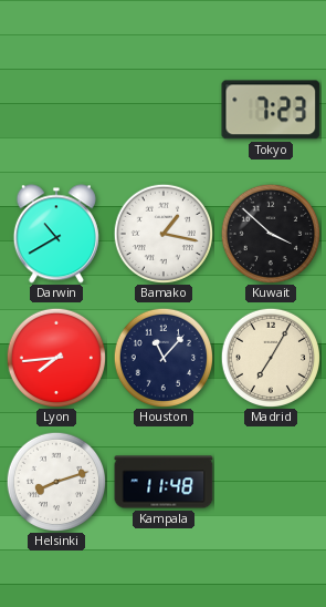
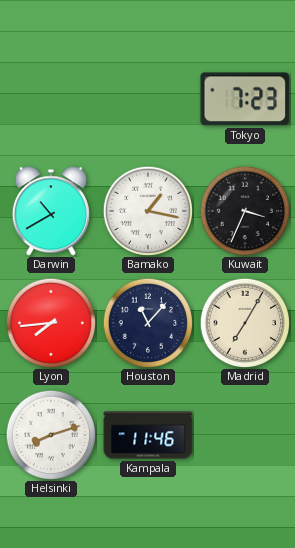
Kuwait: 3:52 -> 3:34 (244, 210)
Kampala: 11:48 -> 11:46 (148, 435)
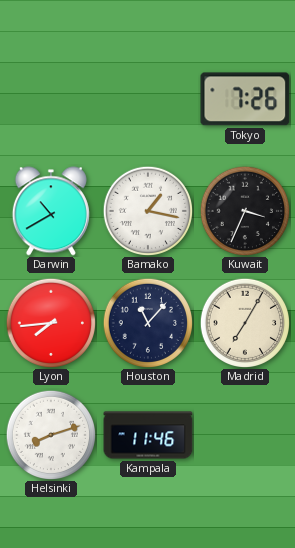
Tokyo: 7:23 -> 7:26 (245, 99)
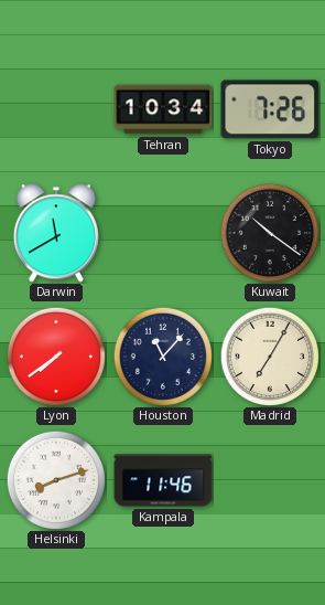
Tehran: none -> 10:34 (163, 109)
Darwin: 10:40 -> 11:40 (56, 233)
Bamako: 1:17 -> none (147, 210)
Kuwait: 3:34 -> 10:21 (269, 232)
Lyon: 7:44 -> 7:39 (55, 355)
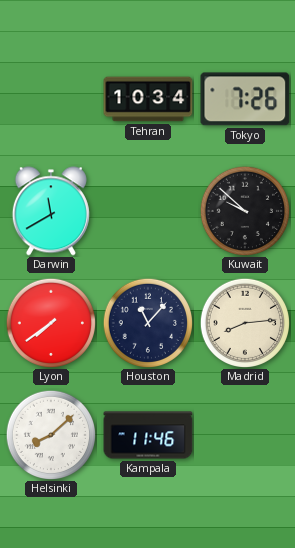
Kuwait: 10:21 -> 9:52 (244, 210)
Madrid: 7:05 -> 8:14 (244, 322)
Helsinki: 8:12 -> 8:08 (50, 434)
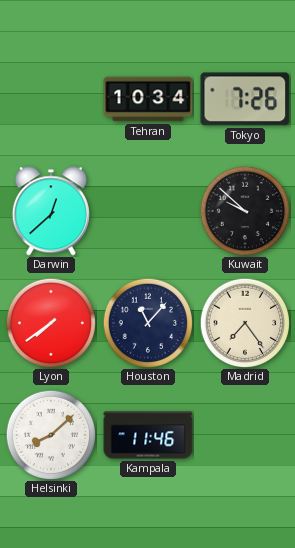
Darwin: 11:40 -> 12:38 (51, 211)
Madrid: 8:14 -> 7:24 (244, 322)
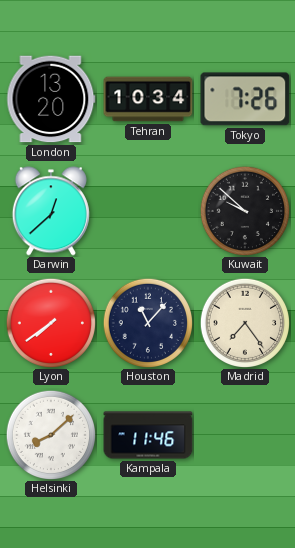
London: none -> 13:20 (51, 99)
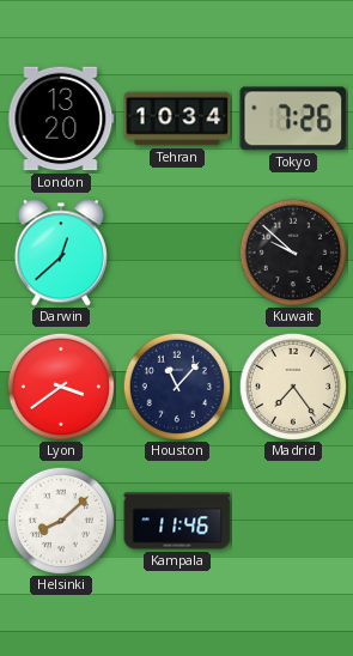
Lyon: 7:39 -> 3:39 (60, 385)
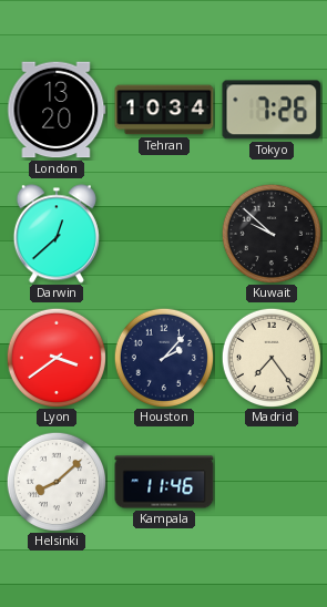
Houston: 11:07 -> 2:07 (163, 357)
